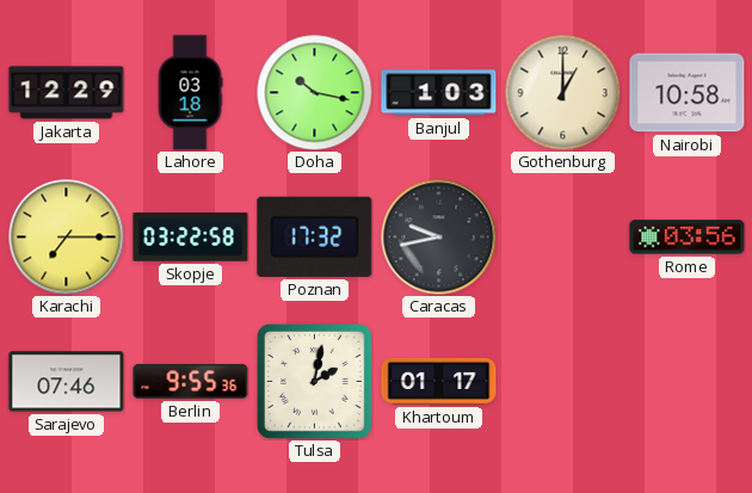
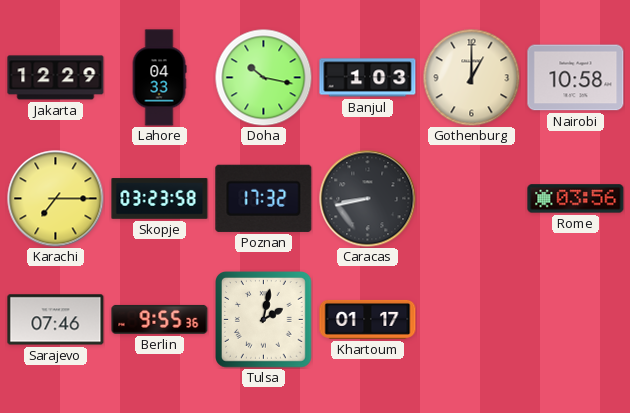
Lahore: 03:18 -> 04:33 (159, 78)
Skopje: 03:22 -> 03:23 (160, 199)
Caracas: 9:43 -> 8:43 (368, 199)
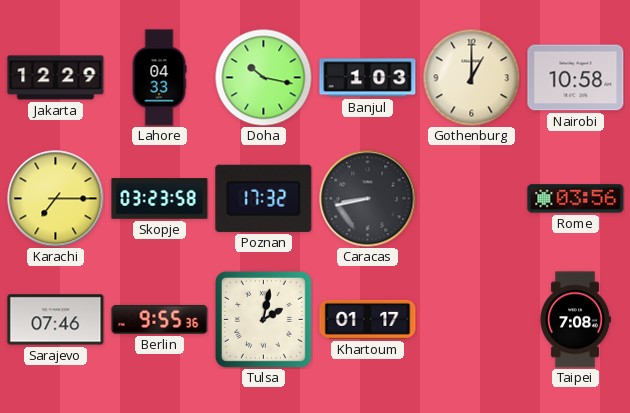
Taipei: none -> 7:08 (575, 320)
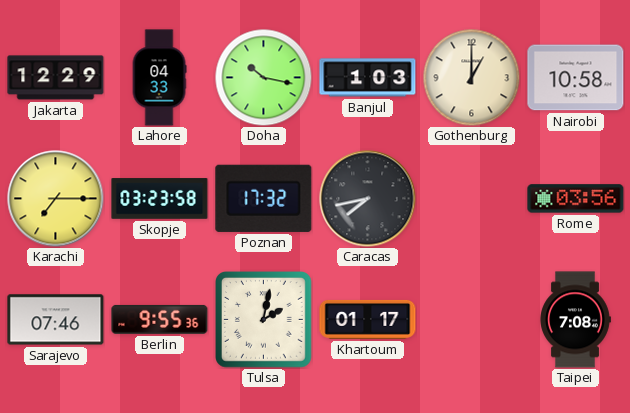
Caracas: 8:43 -> 7:43 (368, 199)
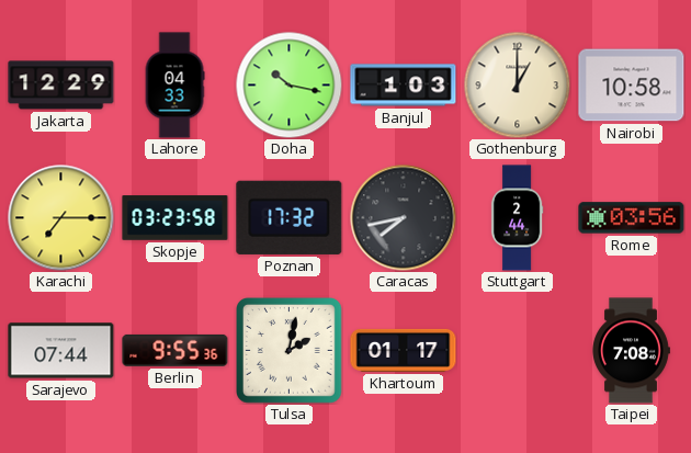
Stuttgart: none -> 2:44 (517, 218)
Sarajevo: 07:46 -> 07:44 (61, 351)
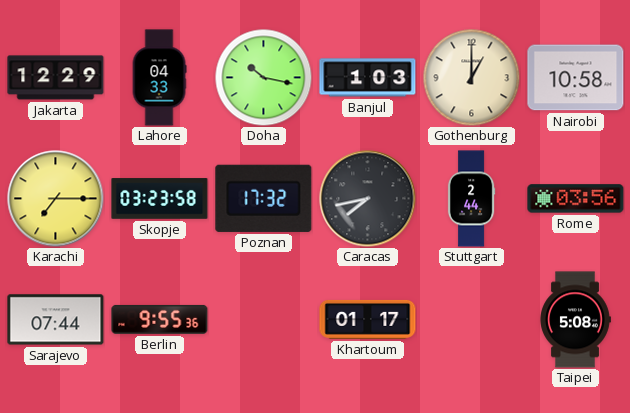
Tulsa: 2:02 -> none (290, 351)
Taipei: 7:08 -> 5:08 (575, 320)
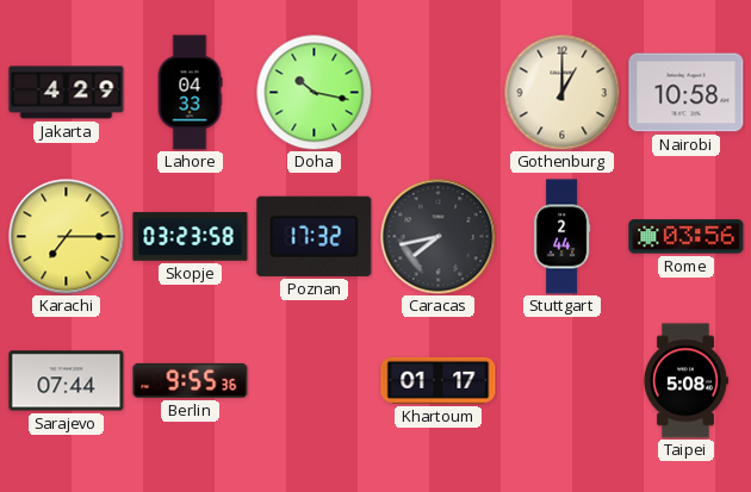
Jakarta: 12:29 -> 4:29 (67, 93)
Banjul: 1:03 -> none (368, 78)
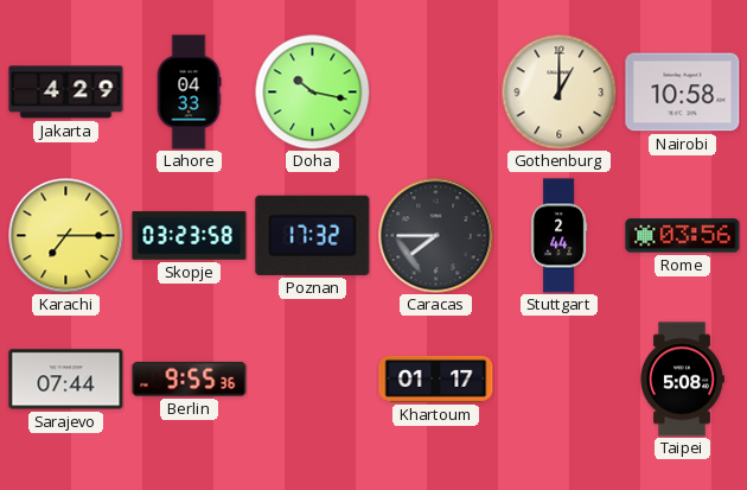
Caracas: 7:43 -> 7:45 (436, 236)
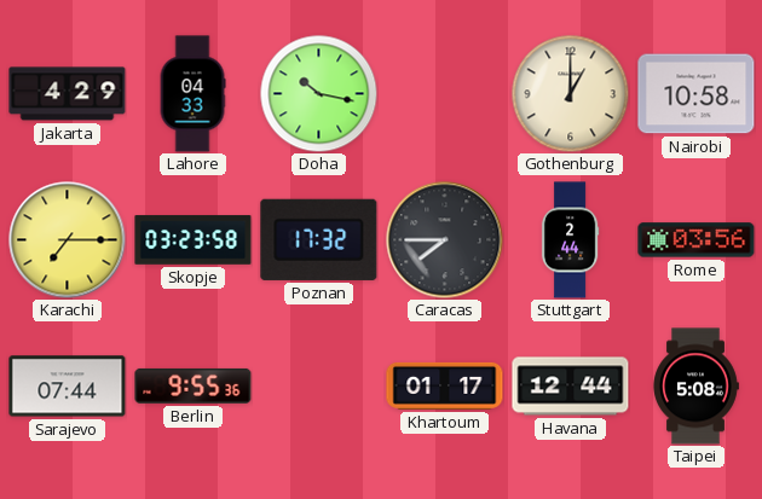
Havana: none -> 12:44 (571, 387)
